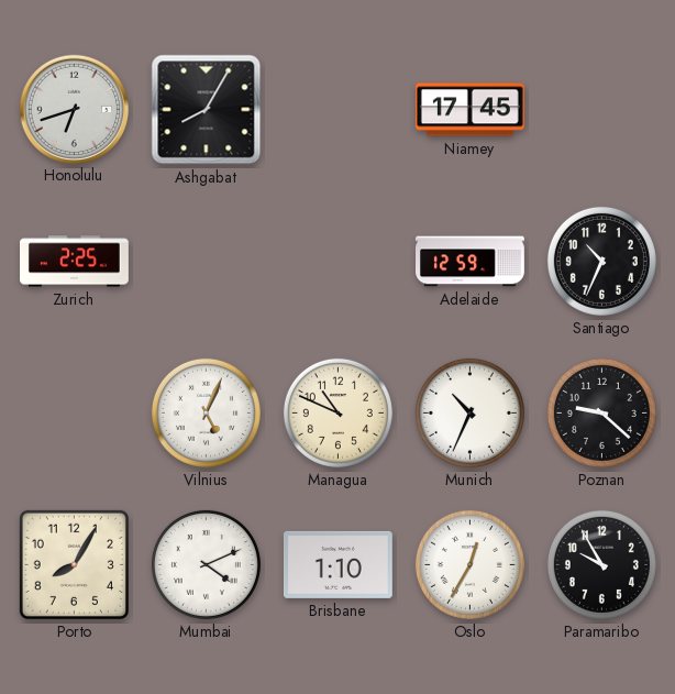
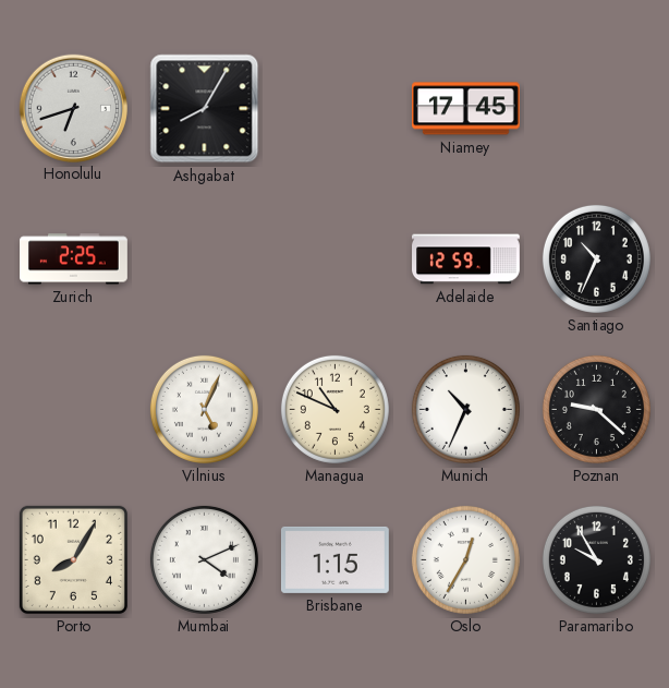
Brisbane: 1:10 -> 1:15 (334, 559)
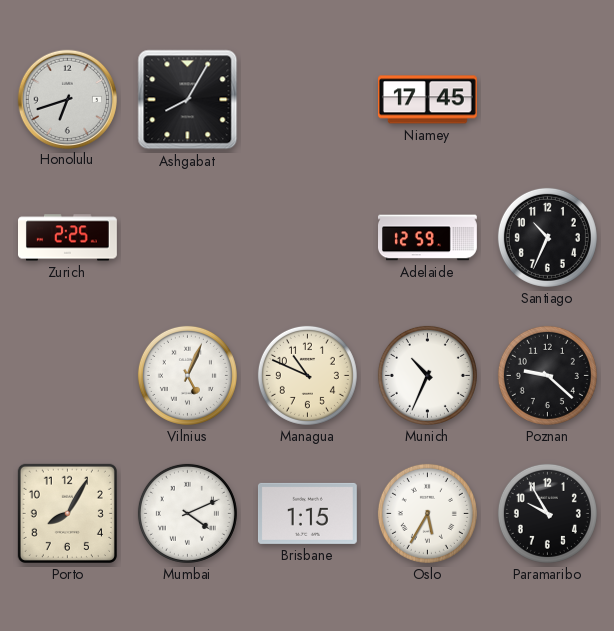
Oslo: 12:35 -> 5:35 (427, 513)
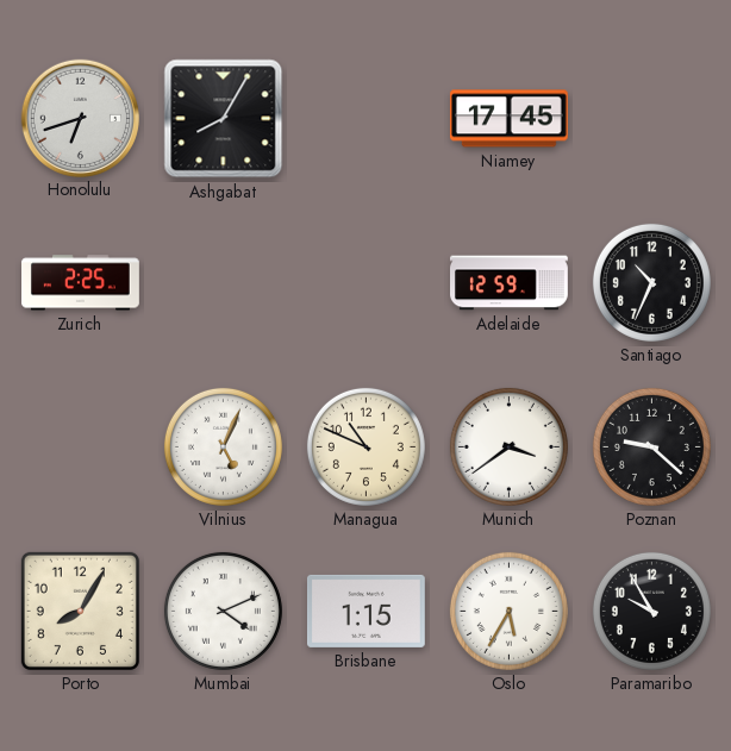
Munich: 10:34 -> 3:39 (508, 446)
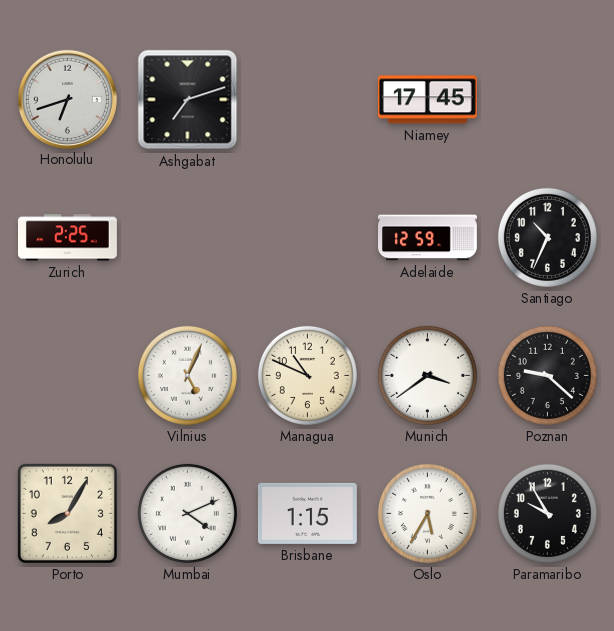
Ashgabat: 8:05 -> 7:12 (188, 100)
